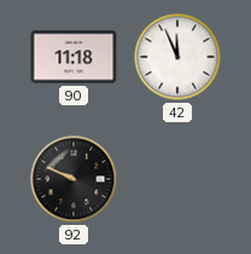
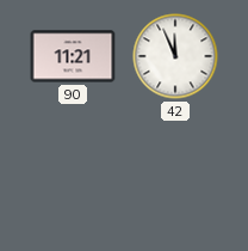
90: 11:18 -> 11:21 (73, 56)
92: 9:49 -> none (74, 179)
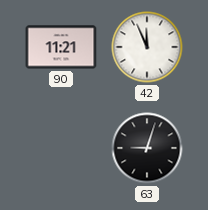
63: none -> 9:03 (147, 148)
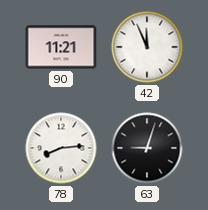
78: none -> 8:14 (61, 148)
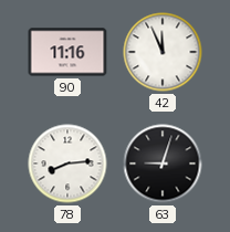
90: 11:21 -> 11:16 (67, 52)
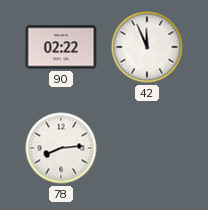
90: 11:16 -> 02:22 (61, 47)
63: 9:03 -> none (163, 164)
